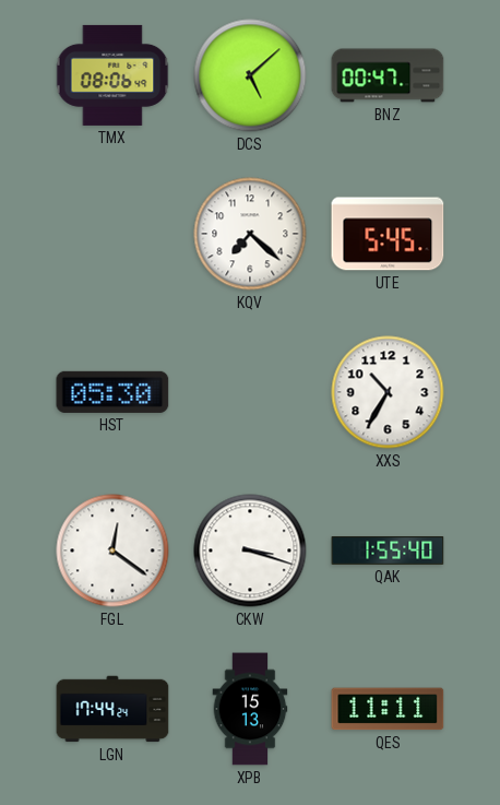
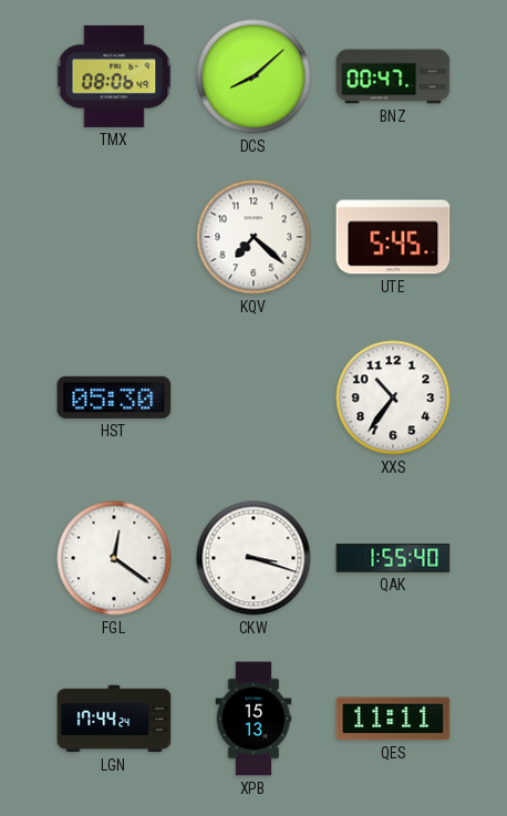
DCS: 5:08 -> 8:08 (253, 76)
XXS: 10:35 -> 10:36 (393, 397)
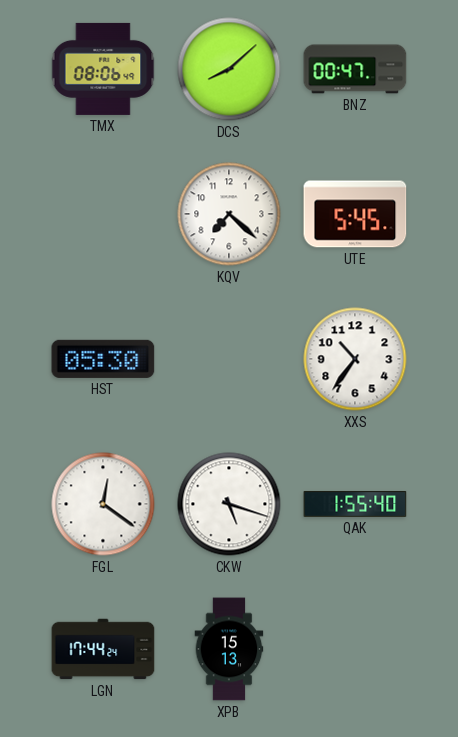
CKW: 3:18 -> 5:18 (229, 504)
QES: 11:11 -> none (393, 719)
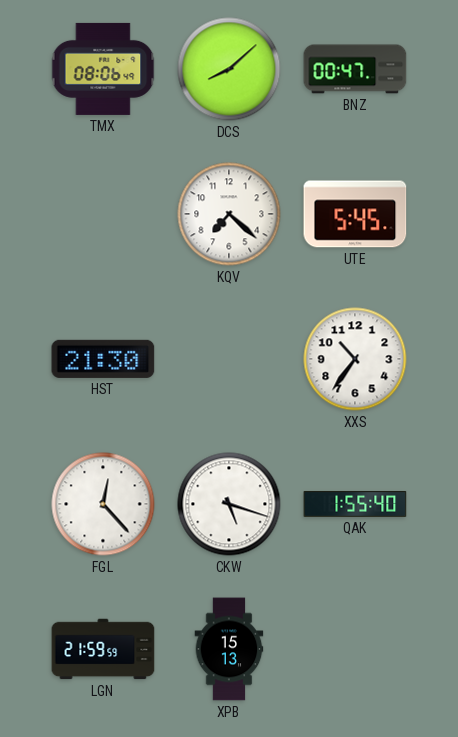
HST: 05:30 -> 21:30 (103, 359)
FGL: 12:21 -> 12:23 (103, 504)
LGN: 17:44 -> 21:59 (103, 649)
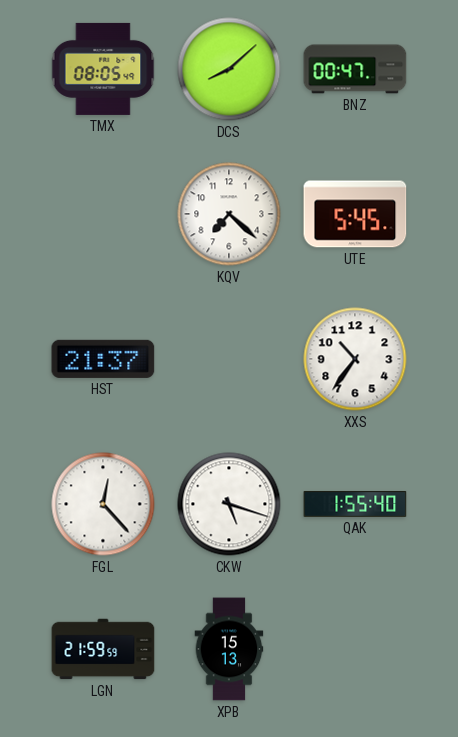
TMX: 08:06 -> 08:05 (103, 69)
HST: 21:30 -> 21:37 (103, 359)
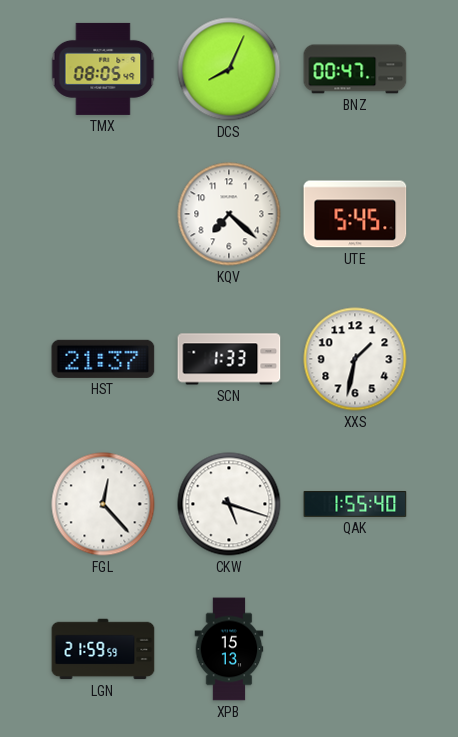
DCS: 8:08 -> 8:04 (229, 69)
SCN: none -> 1:33 (229, 359)
XXS: 10:36 -> 1:32 (355, 359)
